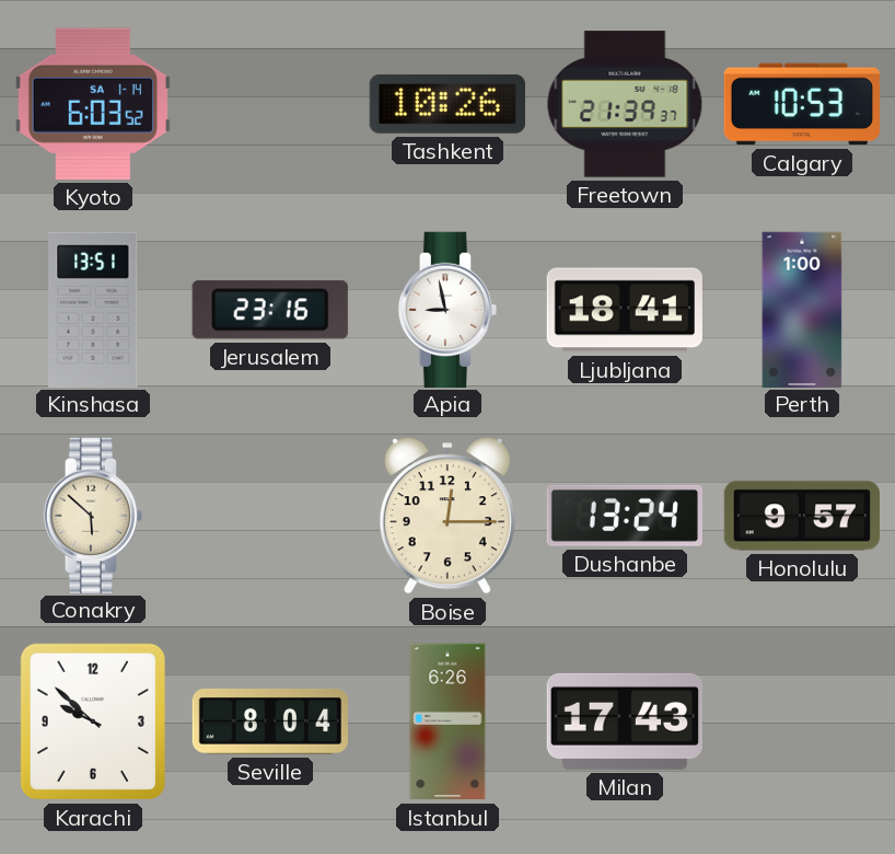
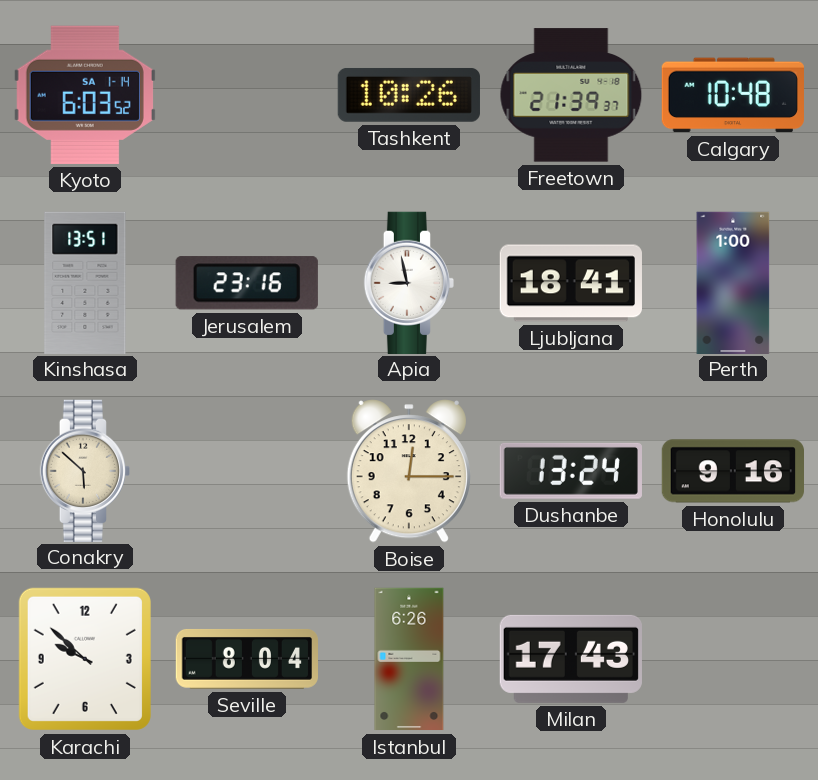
Calgary: 10:53 -> 10:48 (733, 95)
Honolulu: 9:57 -> 9:16 (732, 471)
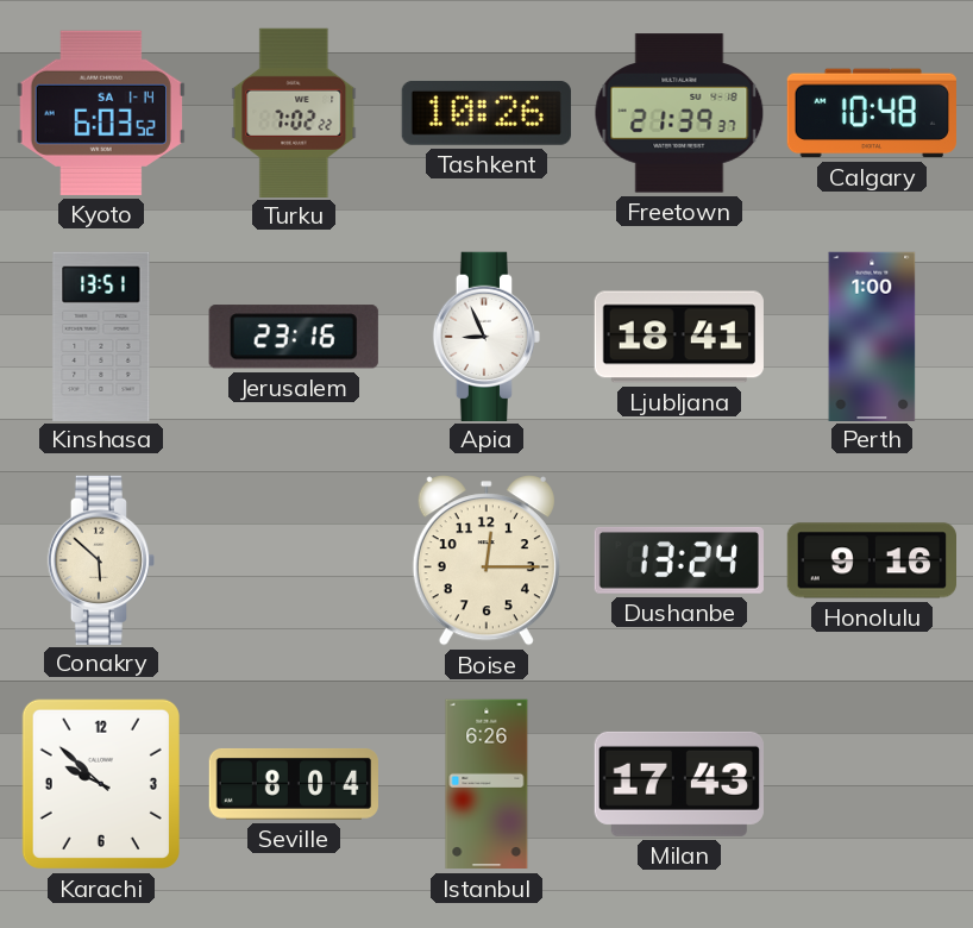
Turku: none -> 7:02 (294, 112)
Apia: 8:58 -> 8:56 (485, 336)
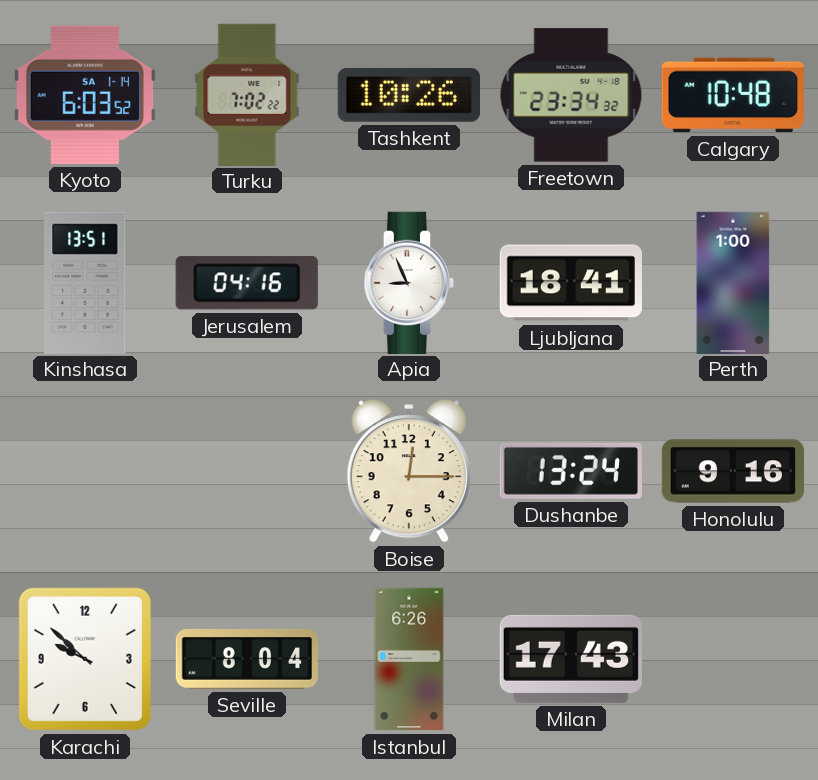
Freetown: 21:39 -> 23:34 (571, 95)
Jerusalem: 23:16 -> 04:16 (247, 283)
Conakry: 5:52 -> none (100, 559)
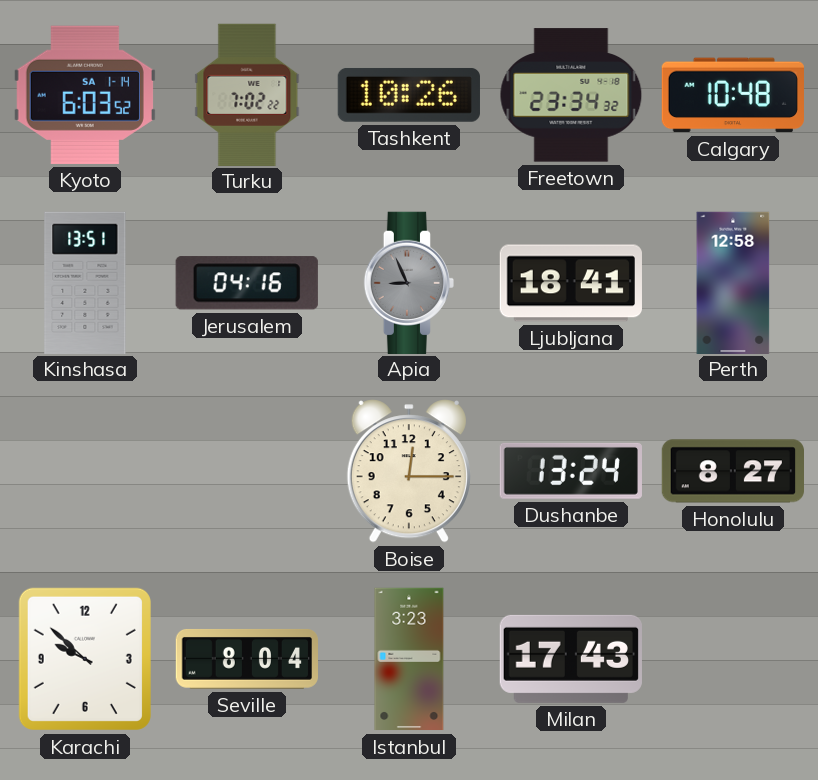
Apia dial: white -> grey (408, 282)
Perth: 1:00 -> 12:58 (733, 282)
Honolulu: 9:16 -> 8:27 (732, 471)
Istanbul: 6:26 -> 3:23 (409, 659)
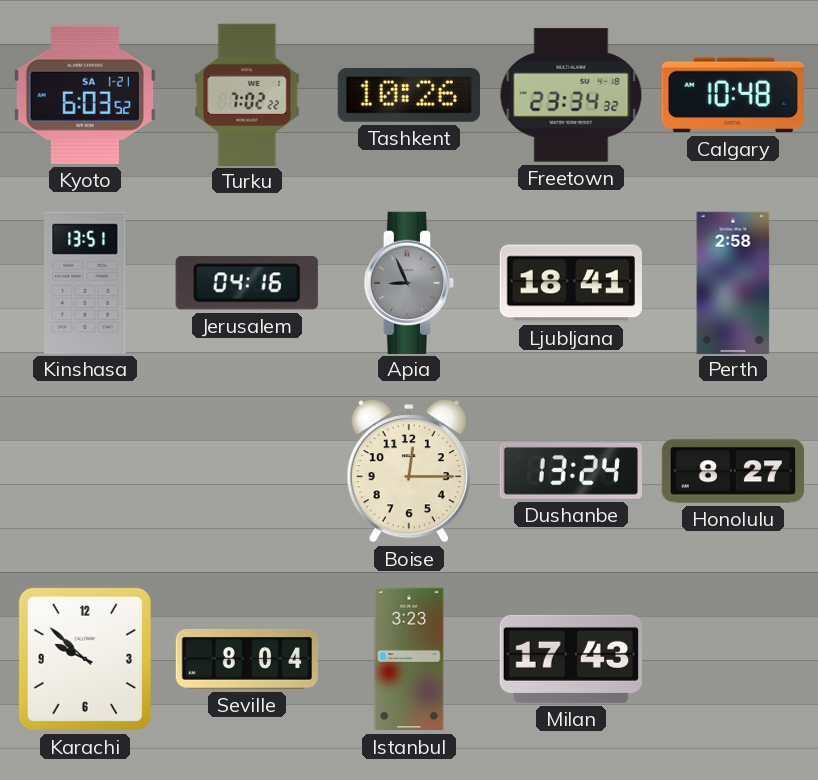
Kyoto date: SA 1-14 -> SA 1-21 (85, 95)
Perth: 12:58 -> 2:58 (733, 282)
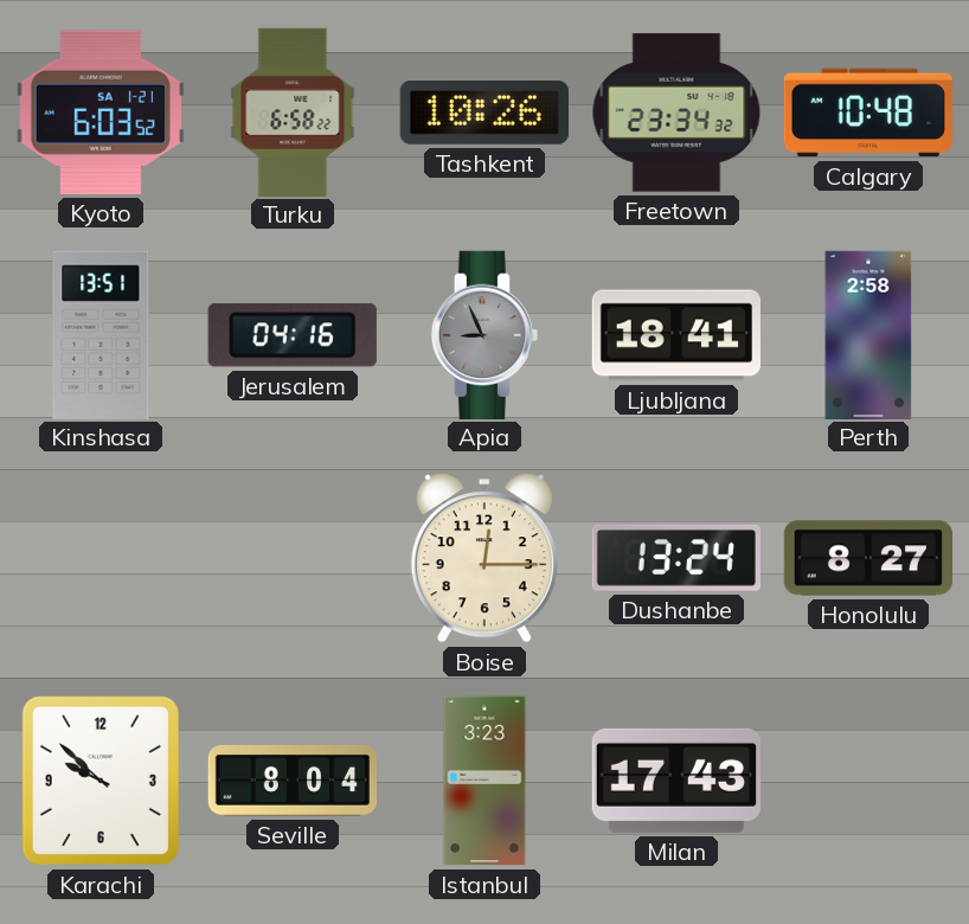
Turku: 7:02 -> 6:58 (293, 111)
